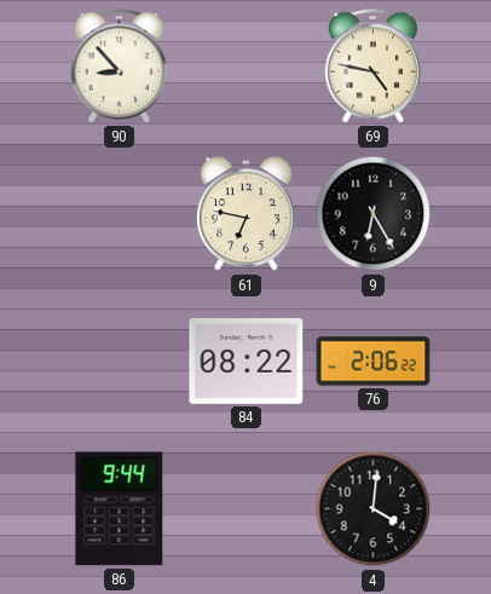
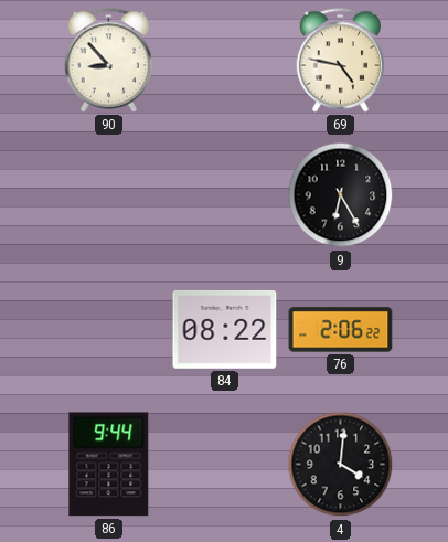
61: 6:47 -> none (245, 214)
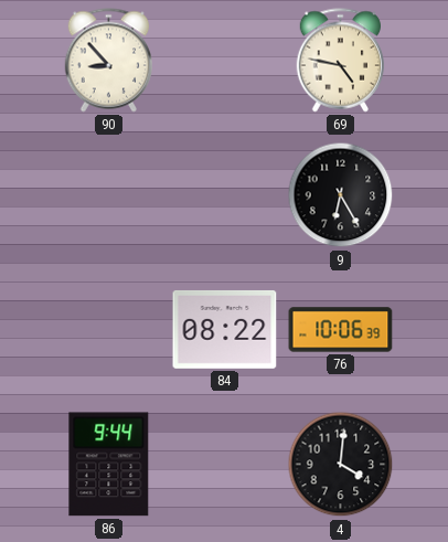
76: 2:06 -> 10:06 (341, 330)
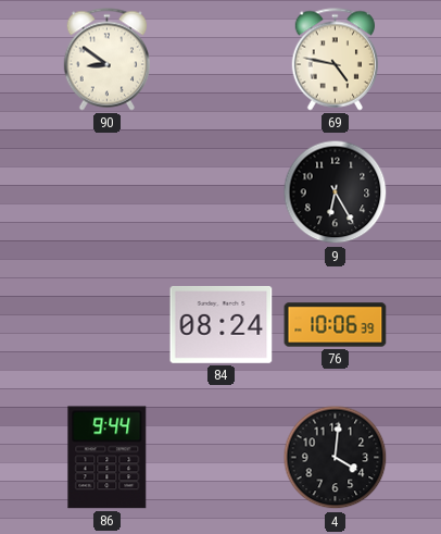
90: 8:53 -> 8:51 (106, 60)
84: 08:22 -> 08:24 (222, 324)
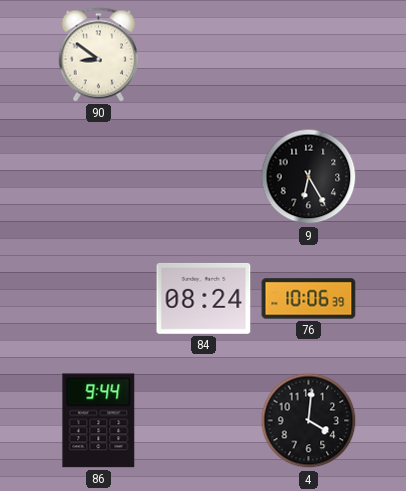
69: 4:47 -> none (335, 60)
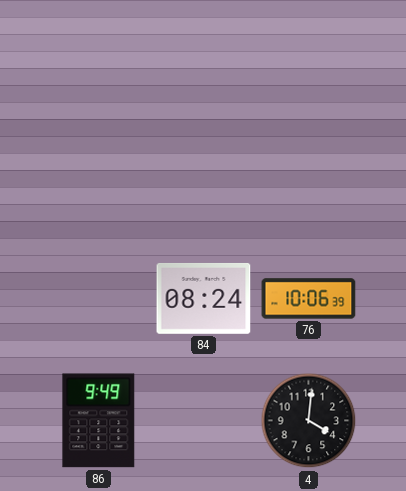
90: 8:51 -> none (98, 55)
9: 6:25 -> none (309, 177)
86: 9:44 -> 9:49 (99, 421)
